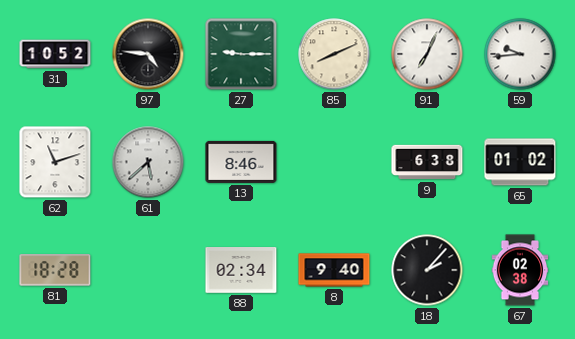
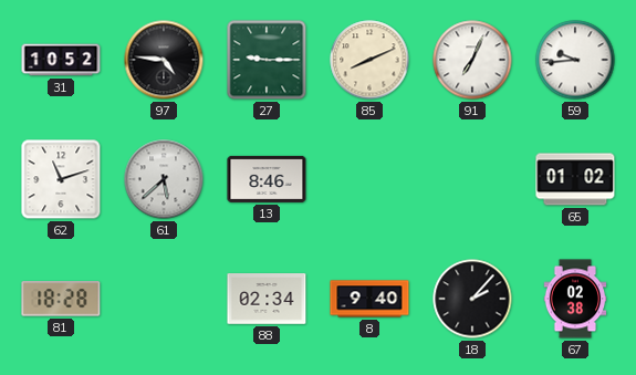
9: 6:38 -> none (427, 162)
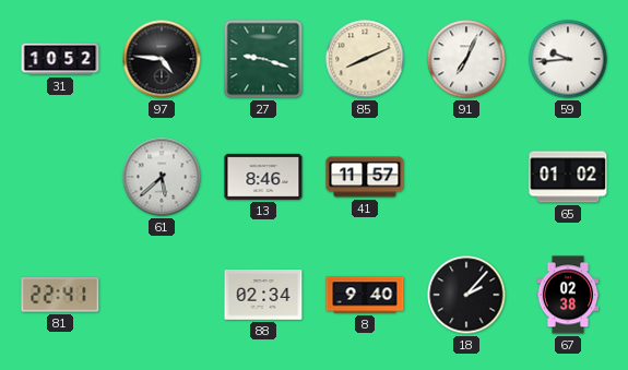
27: 9:15 -> 9:18 (263, 59)
62: 11:12 -> none (61, 179)
41: none -> 11:57 (365, 177)
81: 18:28 -> 22:41 (60, 295)
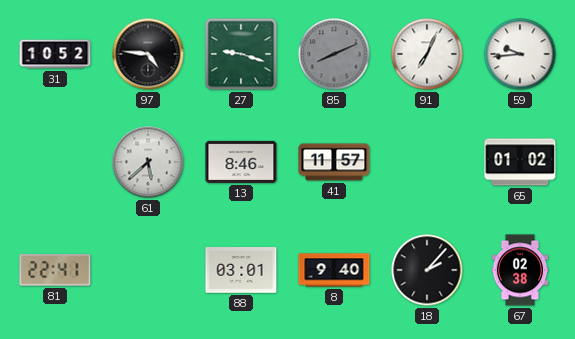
85 dial: cream -> grey (334, 54)
88: 02:34 -> 03:01 (241, 271)
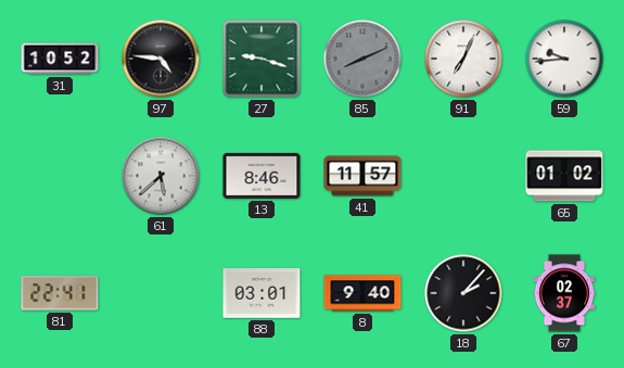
67: 02:38 -> 02:37 (564, 293)
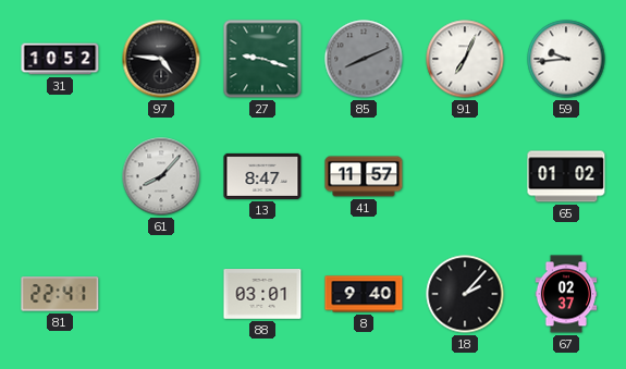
61: 5:38 -> 8:07 (161, 176)
13: 8:46 -> 8:47 (262, 176)
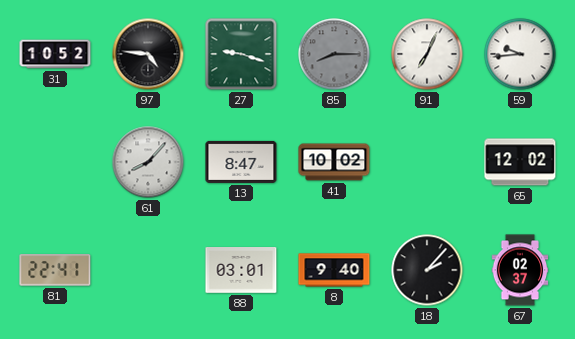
85: 8:11 -> 8:15 (334, 54)
41: 11:57 -> 10:02 (334, 162)
65: 01:02 -> 12:02 (520, 162)
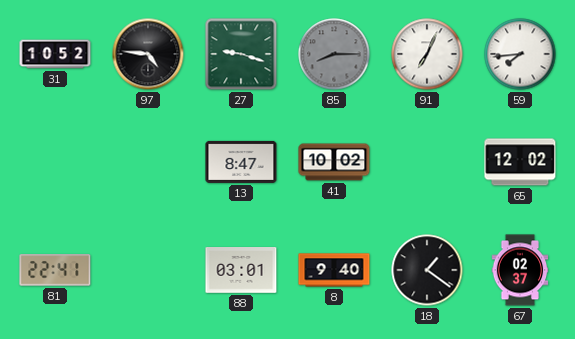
59: 9:44 -> 7:44 (520, 54)
61: 8:07 -> none (148, 162)
18: 2:07 -> 1:21 (427, 270)
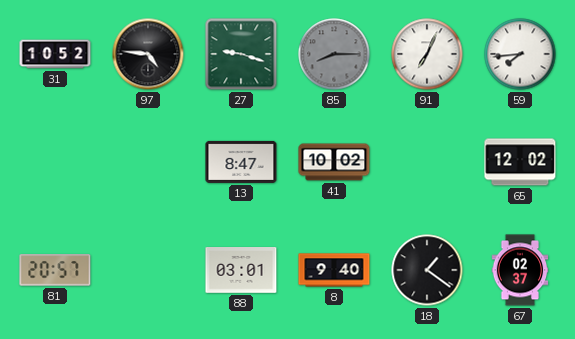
81: 22:41 -> 20:57 (55, 270)
